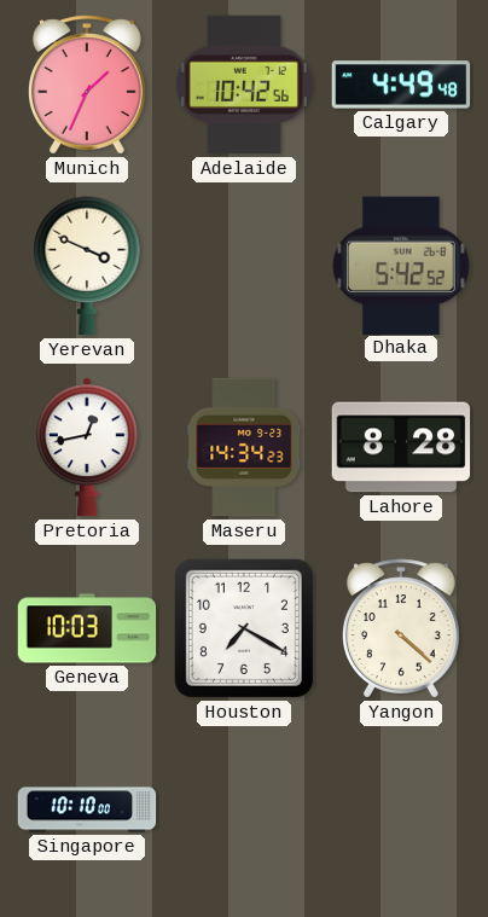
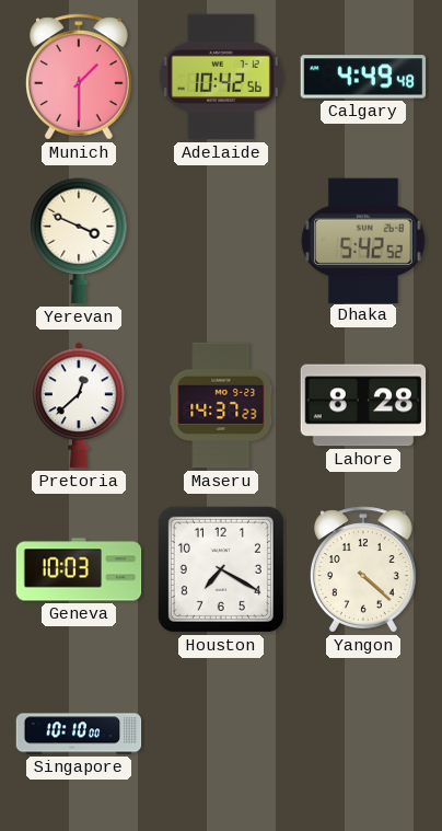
Munich: 1:34 -> 1:30 (80, 77)
Pretoria: 12:43 -> 12:38 (80, 405)
Maseru: 14:34 -> 14:37 (221, 405)
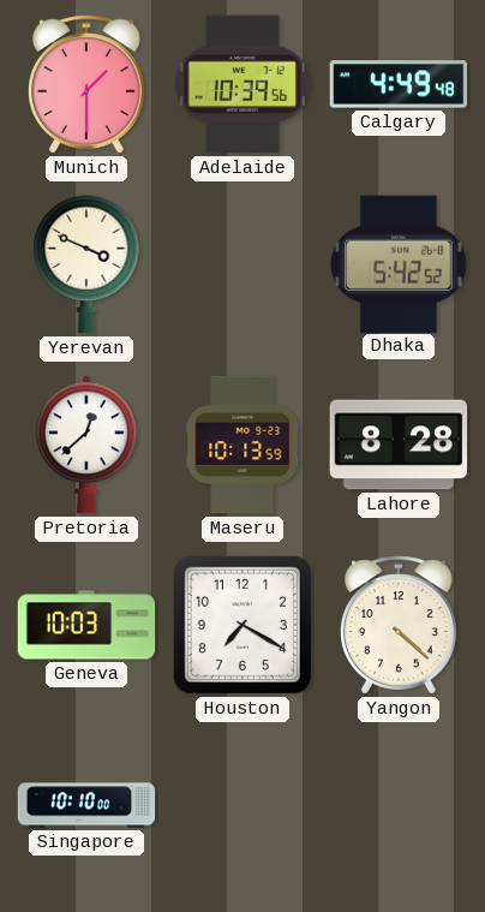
Adelaide: 10:42 -> 10:39 (242, 84)
Maseru: 14:37 -> 10:13 (242, 445)
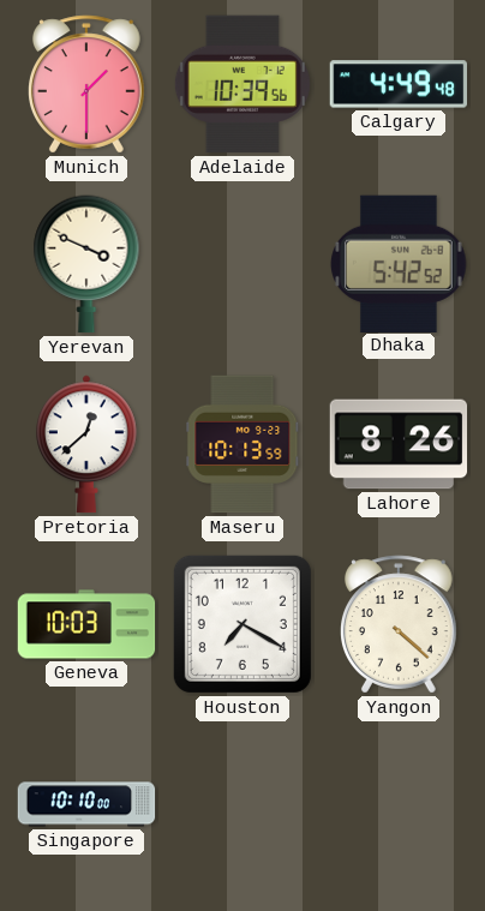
Lahore: 8:28 -> 8:26 (399, 444)
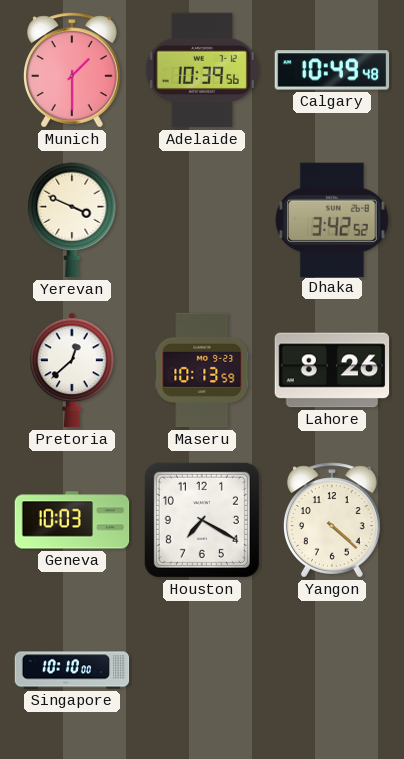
Calgary: 4:49 -> 10:49 (332, 70)
Dhaka: 5:42 -> 3:42 (332, 219)
